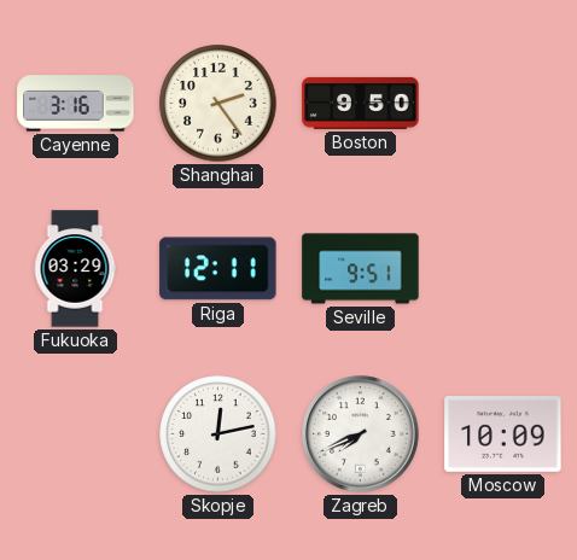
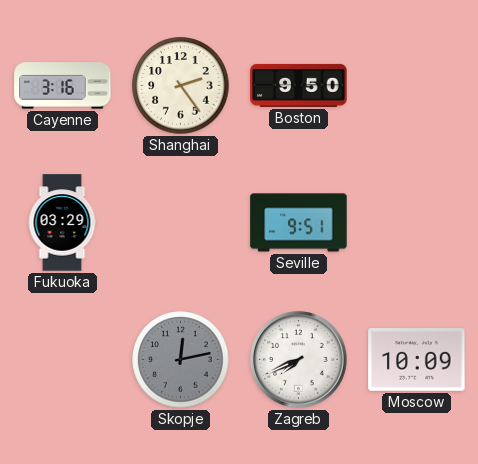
Riga: 12:11 -> none (218, 269)
Skopje dial: white -> grey (181, 360)
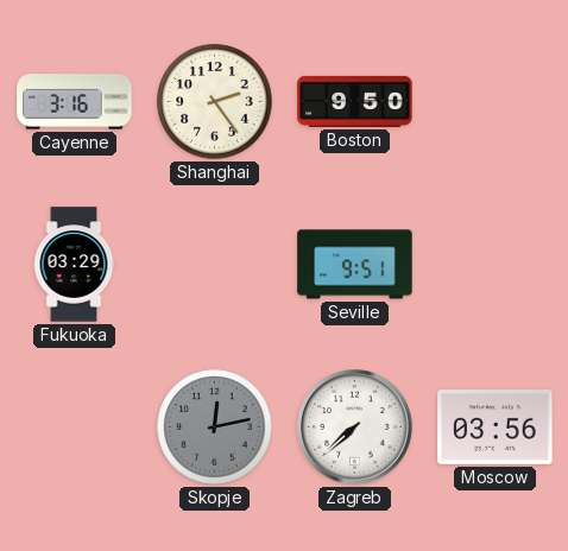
Zagreb: 7:41 -> 7:38 (355, 427)
Moscow: 10:09 -> 03:56 (496, 427)
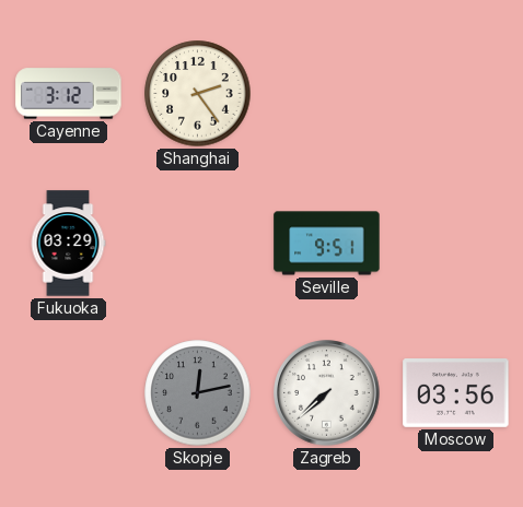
Cayenne: 3:16 -> 3:12 (69, 94)
Boston: 9:50 -> none (355, 101)
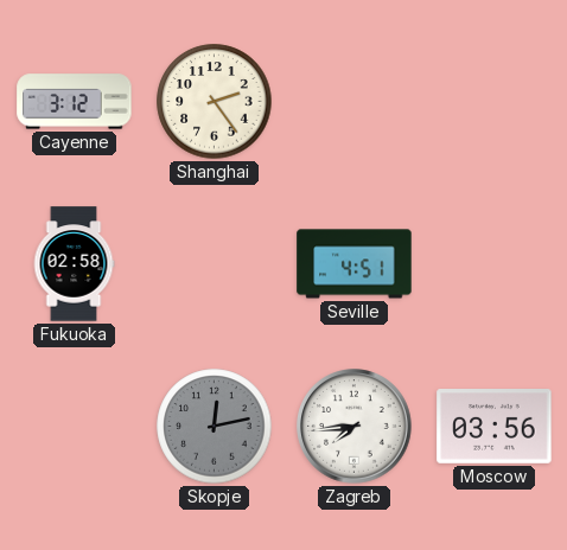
Fukuoka: 03:29 -> 02:58 (74, 264)
Seville: 9:51 -> 4:51 (355, 264)
Zagreb: 7:38 -> 7:44 (355, 427)
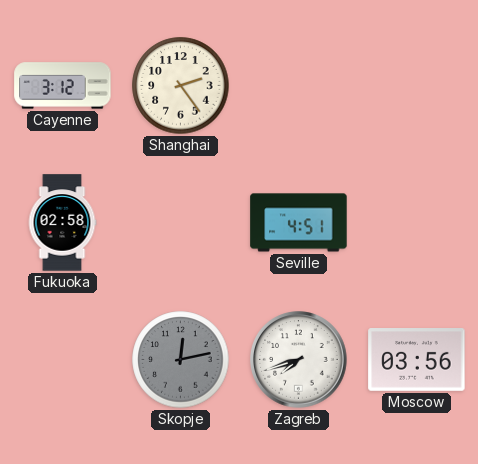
Zagreb: 7:44 -> 7:42 (299, 360)
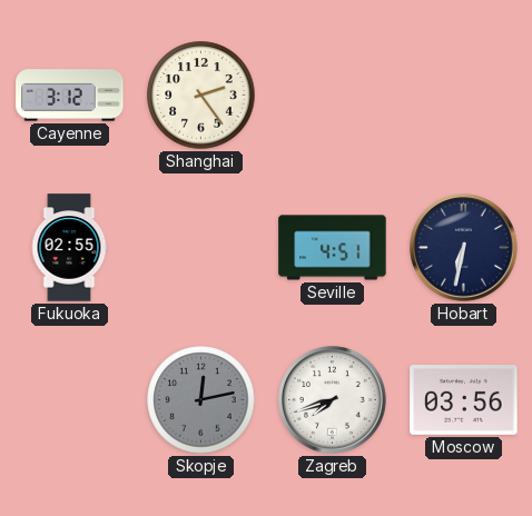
Fukuoka: 02:58 -> 02:55 (69, 248)
Hobart: none -> 6:32 (464, 248)
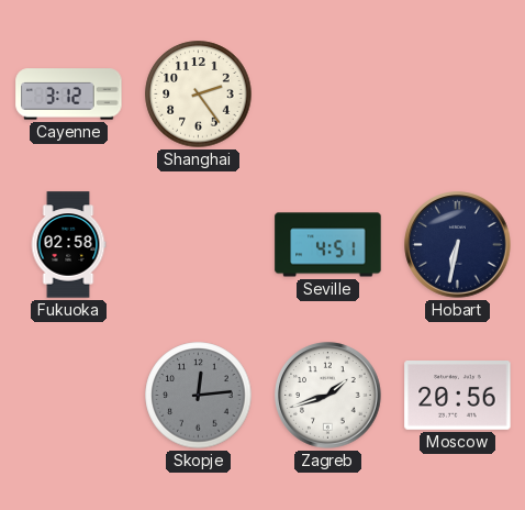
Fukuoka: 02:55 -> 02:58 (68, 245)
Skopje: 12:13 -> 12:14 (199, 396)
Zagreb: 7:42 -> 1:42 (328, 396)
Moscow: 03:56 -> 20:56 (458, 396)
